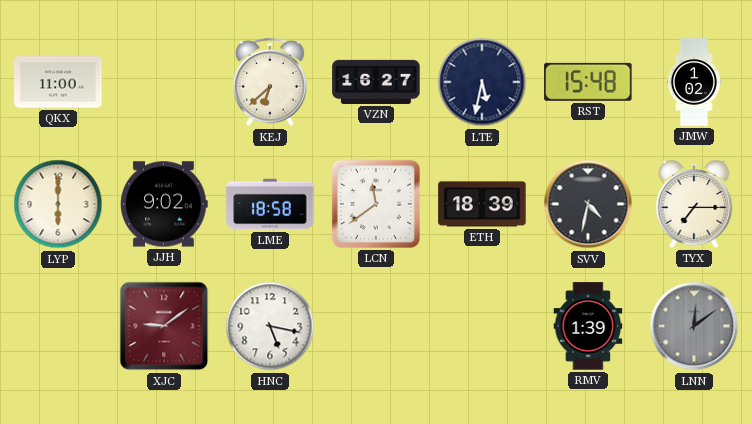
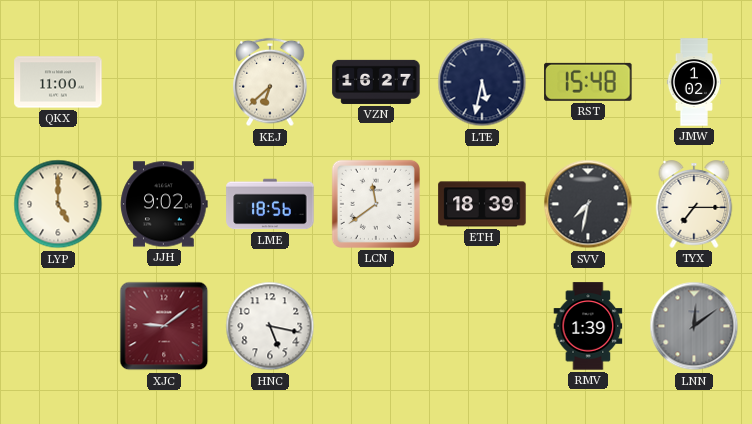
LYP: 6:00 -> 5:00 (58, 204)
LME: 18:58 -> 18:56 (270, 204)
SVV: 4:32 -> 7:32 (588, 204)
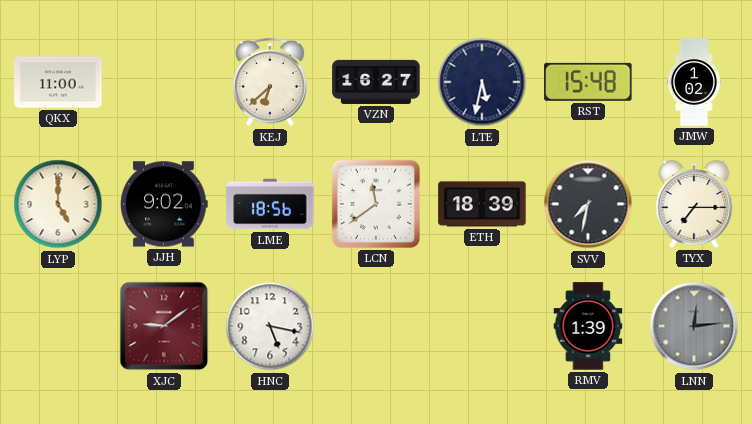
LNN: 12:09 -> 12:14 (694, 326)
